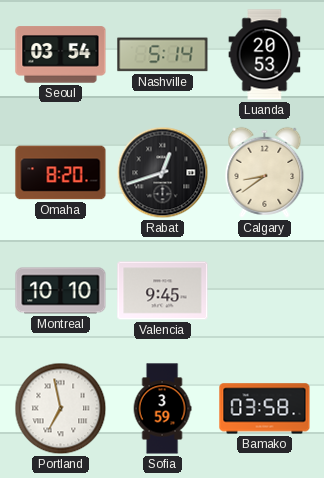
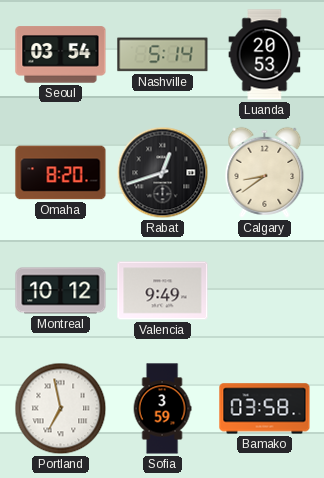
Montreal: 10:10 -> 10:12 (61, 291)
Valencia: 9:45 -> 9:49 (163, 291)
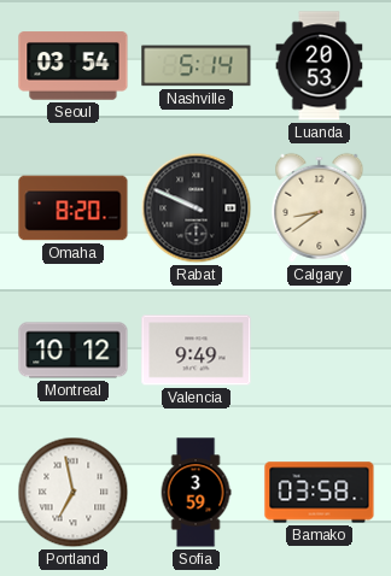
Rabat: 12:42 -> 9:49 (197, 208)
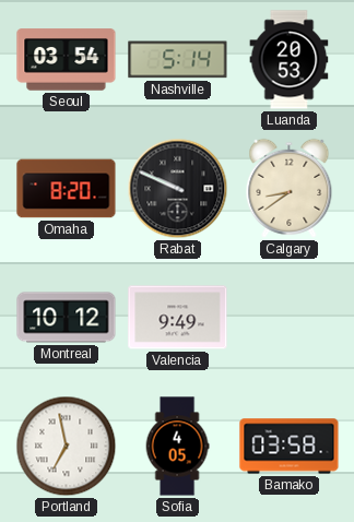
Sofia: 3:59 -> 4:05 (177, 447)
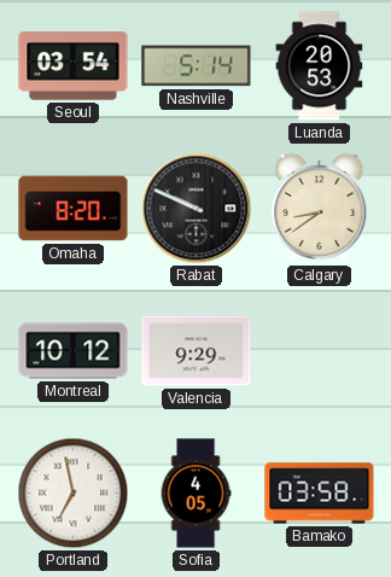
Valencia: 9:49 -> 9:29 (197, 351)
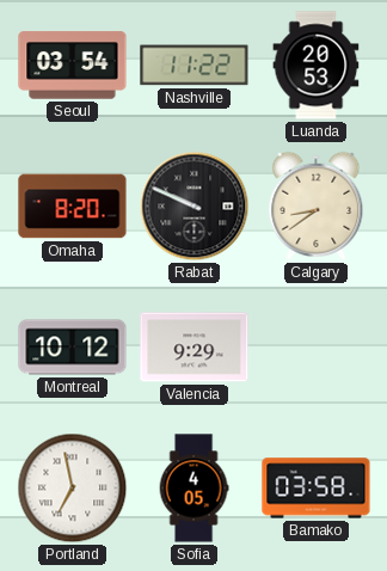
Nashville: 5:14 -> 11:22 (195, 66)
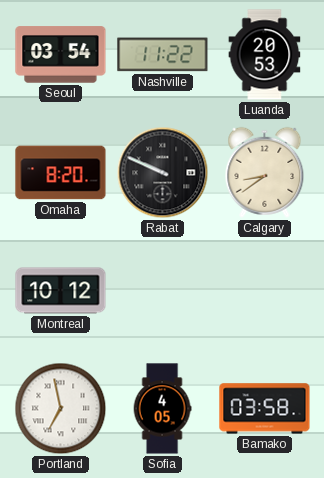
Valencia: 9:29 -> none (195, 348)
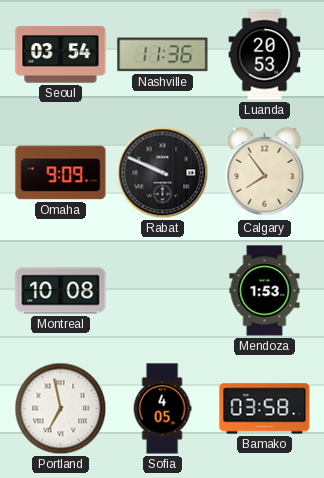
Nashville: 11:22 -> 11:36 (163, 55)
Omaha: 8:20 -> 9:09 (61, 173)
Calgary: 8:39 -> 7:54 (265, 172)
Montreal: 10:12 -> 10:08 (61, 291)
Mendoza: none -> 1:53 (265, 291)
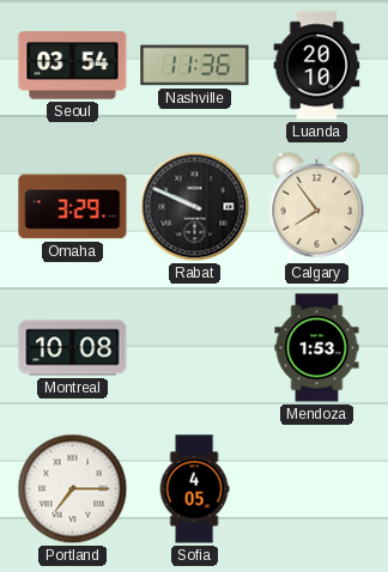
Luanda: 20:53 -> 20:10 (317, 66)
Omaha: 9:09 -> 3:29 (73, 207)
Portland: 6:58 -> 7:15 (73, 489)
Bamako: 03:58 -> none (265, 409)
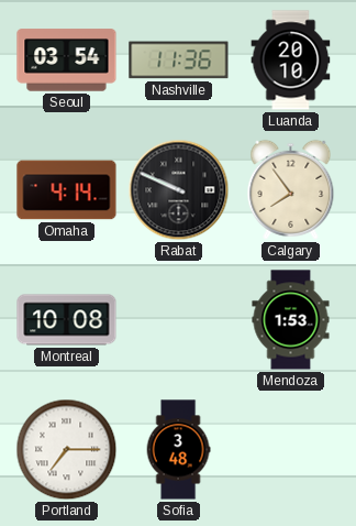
Omaha: 3:29 -> 4:14 (67, 190)
Sofia: 4:05 -> 3:48 (178, 450)
